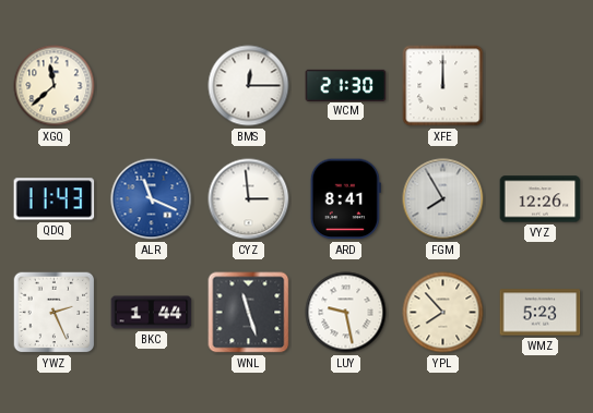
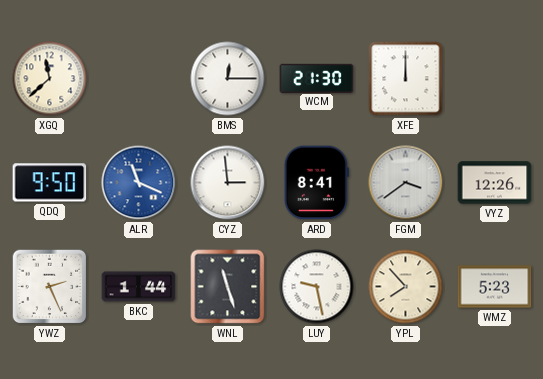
QDQ: 11:43 -> 9:50 (50, 183)
FGM: 7:55 -> 3:39 (406, 183)
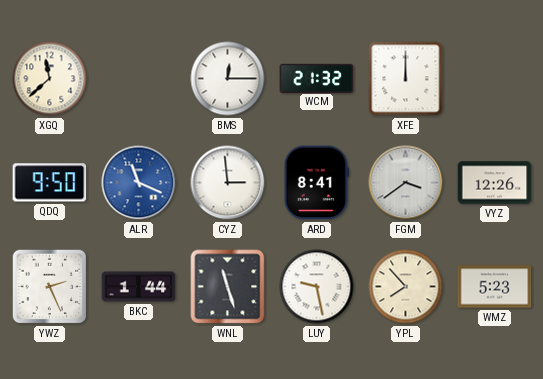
WCM: 21:30 -> 21:32 (317, 78)
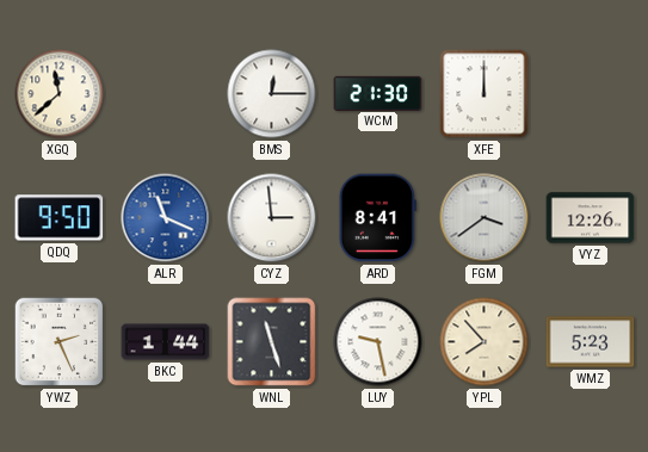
WCM: 21:32 -> 21:30 (378, 93)
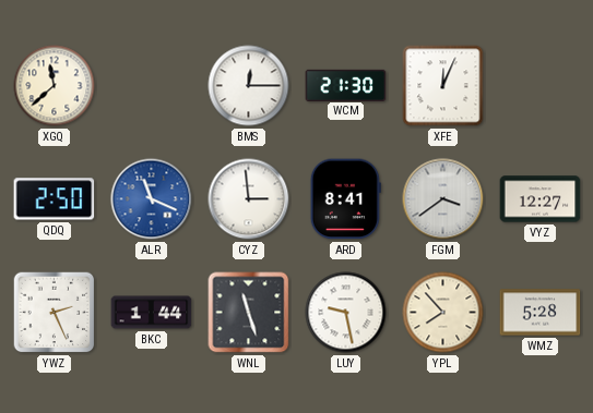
XFE: 12:00 -> 12:04 (443, 86)
QDQ: 9:50 -> 2:50 (55, 199)
VYZ: 12:26 -> 12:27 (541, 199)
WMZ: 5:23 -> 5:28 (541, 313)
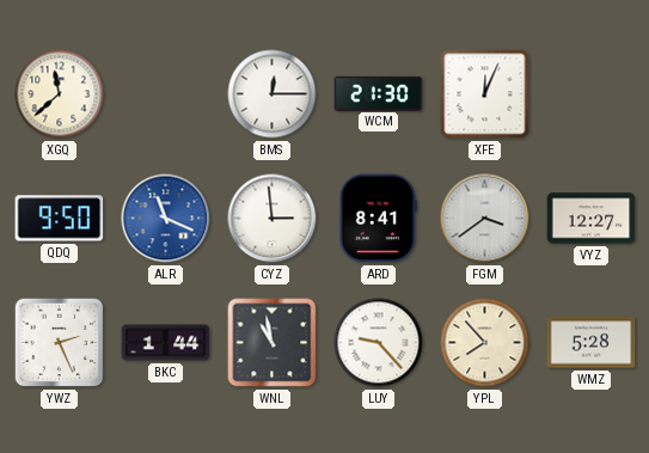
QDQ: 2:50 -> 9:50 (60, 219)
WNL: 11:27 -> 10:58 (273, 343)
LUY: 9:28 -> 9:23 (379, 343)
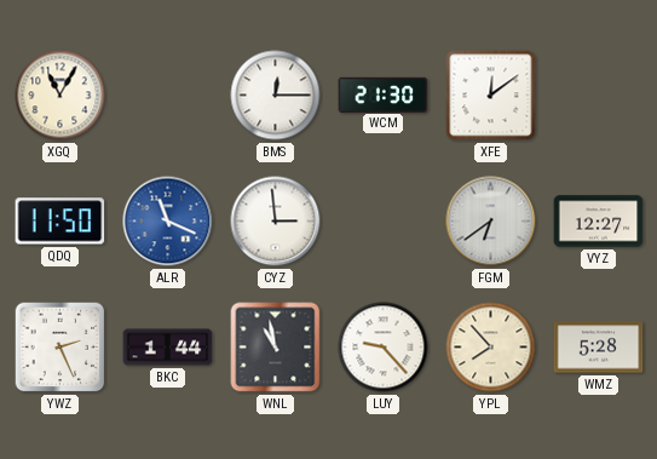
XGQ: 11:38 -> 11:05 (60, 96)
XFE: 12:04 -> 12:09 (491, 96)
QDQ: 9:50 -> 11:50 (60, 222)
ARD: 8:41 -> none (378, 219)
FGM: 3:39 -> 6:39 (491, 222)
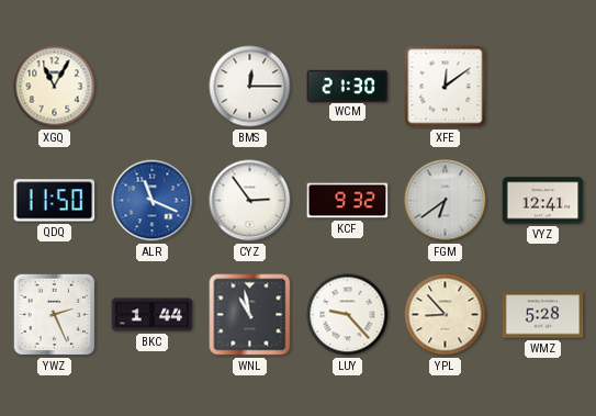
CYZ: 2:59 -> 2:54 (250, 201)
KCF: none -> 9:32 (348, 201)
VYZ: 12:27 -> 12:41 (543, 201)
YPL: 7:53 -> 8:53 (446, 315)
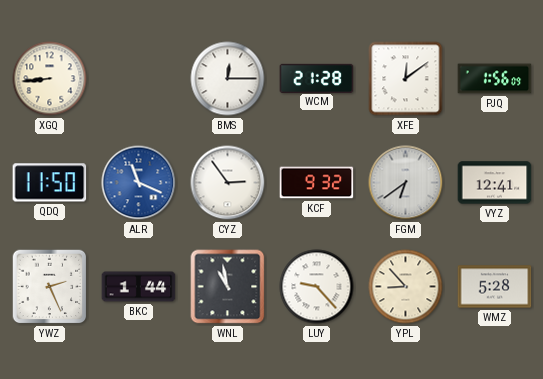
XGQ: 11:05 -> 8:44 (50, 79)
WCM: 21:30 -> 21:28 (317, 78)
PJQ: none -> 1:56 (495, 79)
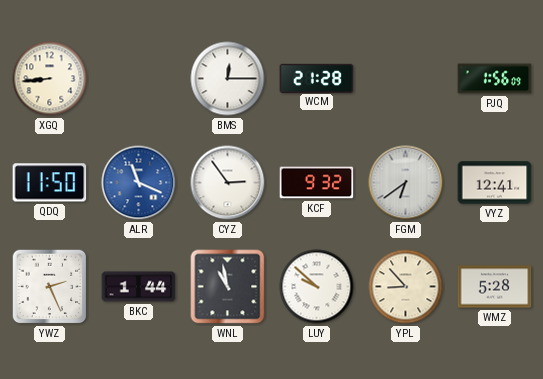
XFE: 12:09 -> none (406, 79)
LUY: 9:23 -> 9:52 (317, 287)
